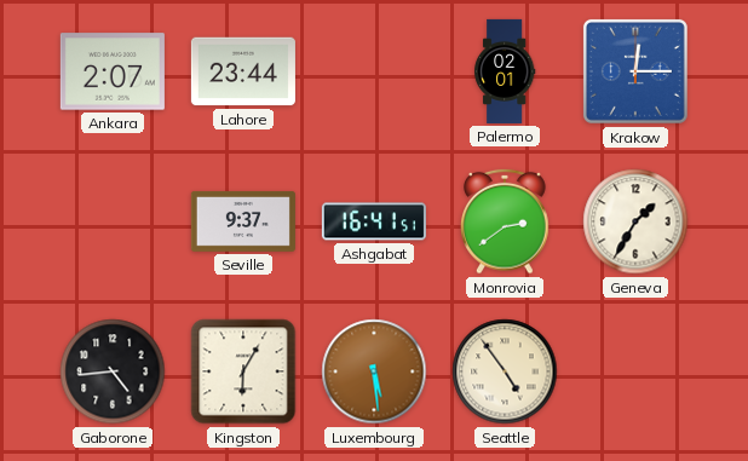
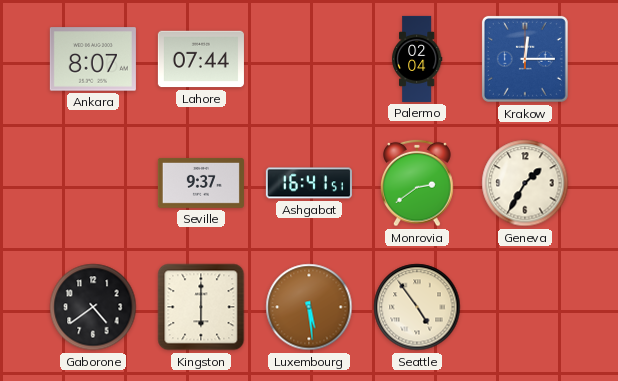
Ankara: 2:07 -> 8:07 (93, 59)
Lahore: 23:44 -> 07:44 (201, 59)
Palermo: 02:01 -> 02:04 (417, 59)
Gaborone: 4:44 -> 4:39 (93, 307)
Kingston: 6:05 -> 6:00 (201, 307)
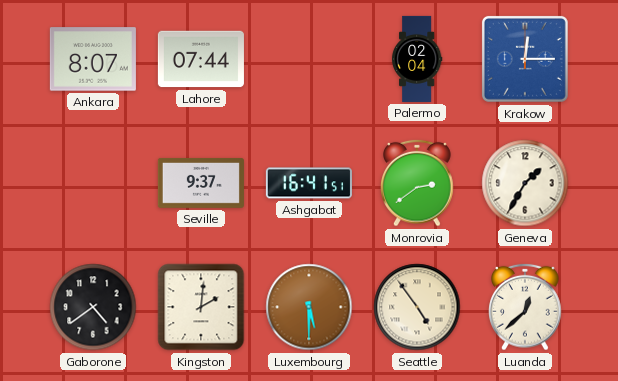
Kingston: 6:00 -> 2:01 (201, 307)
Luxembourg: 5:29 -> 5:30 (309, 307)
Luanda: none -> 12:38 (525, 307)
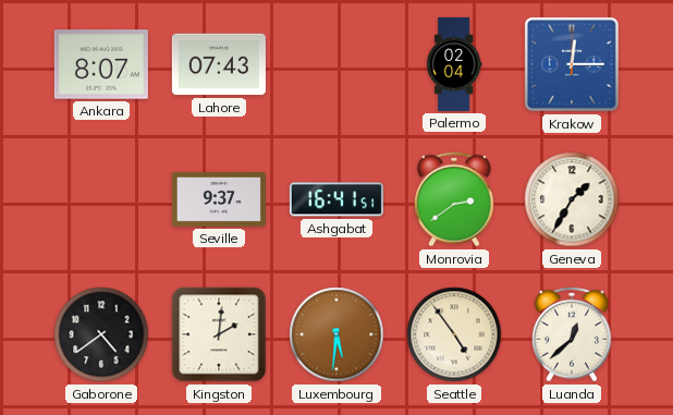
Lahore: 07:44 -> 07:43 (219, 64)
Luxembourg: 5:30 -> 5:31 (337, 334)
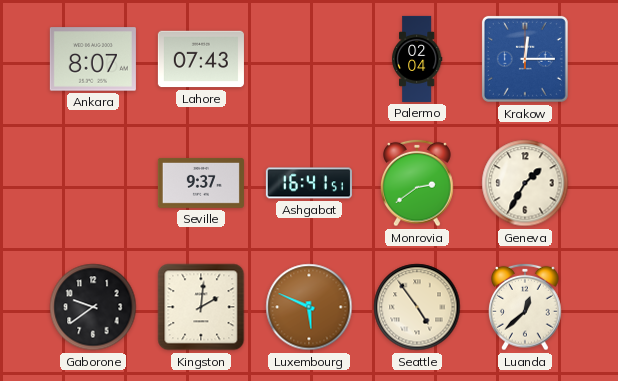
Gaborone: 4:39 -> 9:39 (93, 307)
Luxembourg: 5:31 -> 5:49 (309, 307)
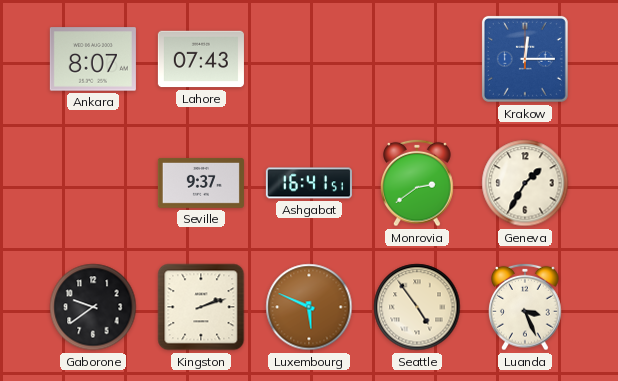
Palermo: 02:04 -> none (417, 59)
Kingston: 2:01 -> 2:12 (201, 307)
Luanda: 12:38 -> 3:26 (525, 307)
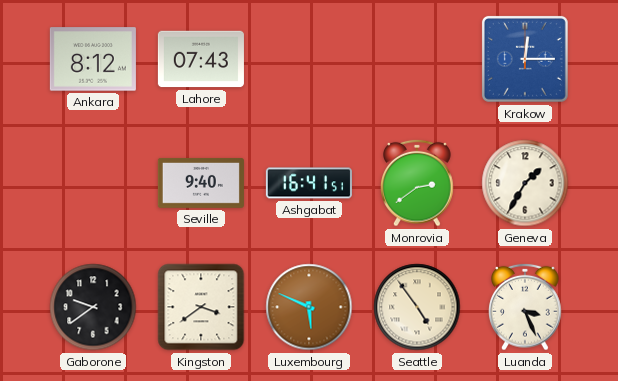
Ankara: 8:07 -> 8:12 (93, 59)
Seville: 9:37 -> 9:40 (201, 183)
Kingston: 2:12 -> 3:39 (201, 307)
